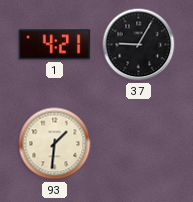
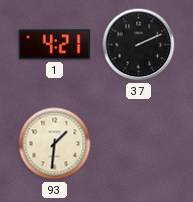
37: 9:05 -> 2:11 (139, 45)
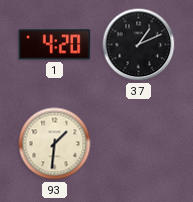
1: 4:21 -> 4:20 (55, 45)
37: 2:11 -> 1:11 (139, 45)
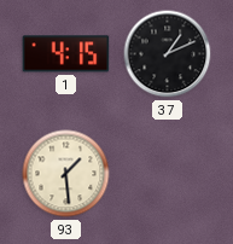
1: 4:20 -> 4:15 (66, 54)
93: 1:31 -> 1:29 (66, 174)
